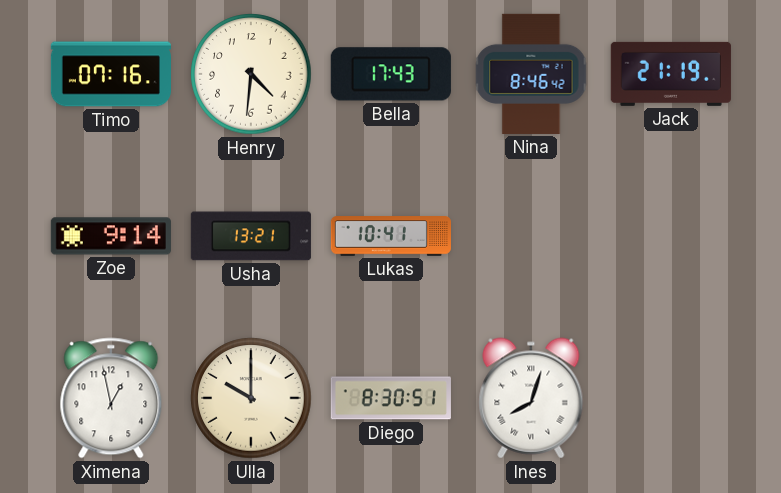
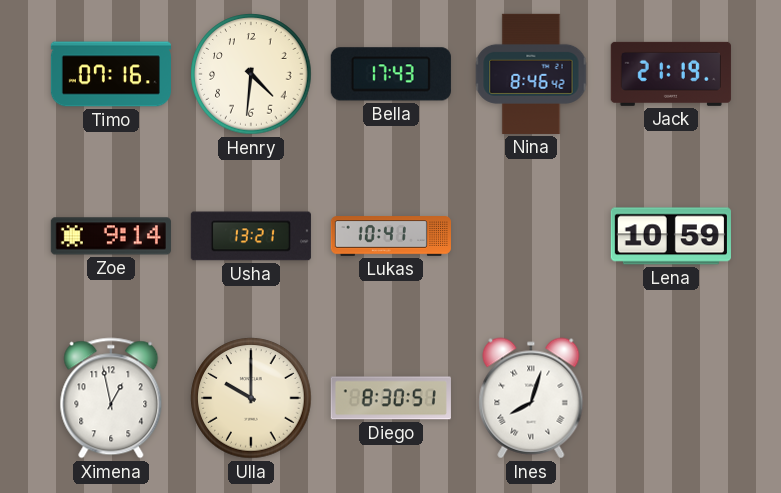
Lena: none -> 10:59 (671, 236)
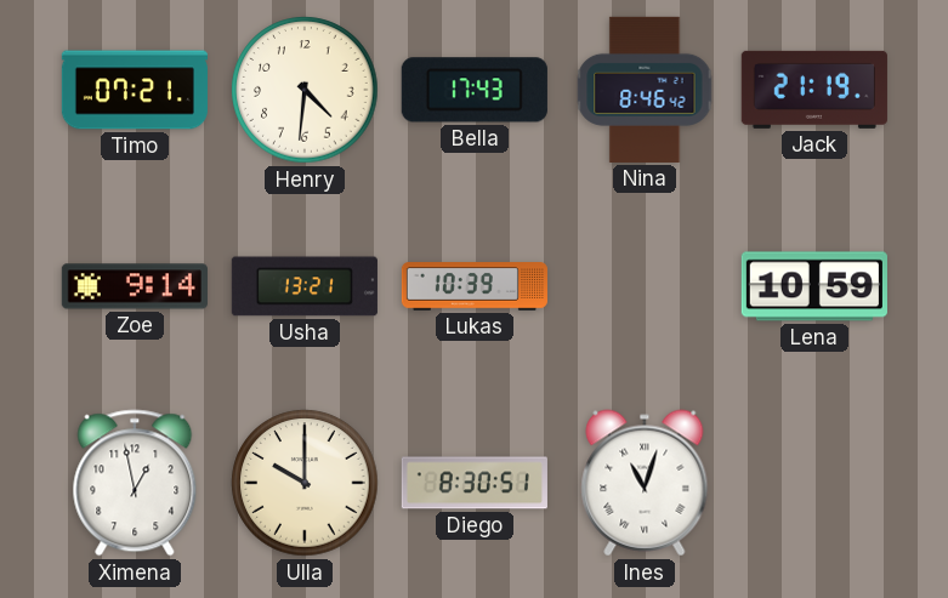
Timo: 07:16 -> 07:21 (135, 90)
Lukas: 10:41 -> 10:39 (475, 286)
Ines: 8:03 -> 11:03 (645, 483)
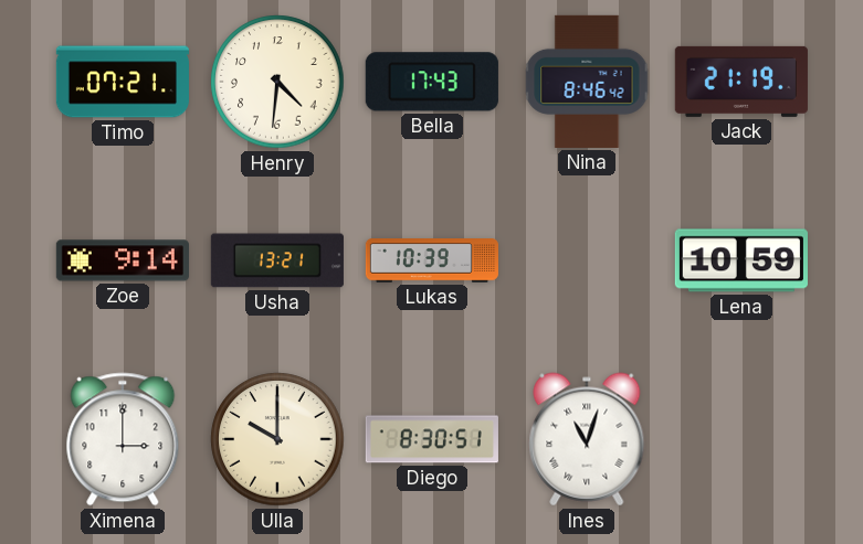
Ximena: 12:58 -> 3:00 (123, 439)
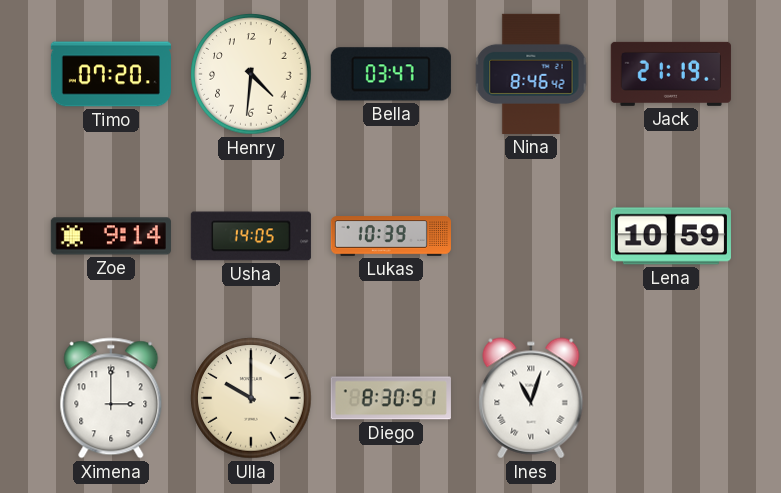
Timo: 07:21 -> 07:20 (111, 74)
Bella: 17:43 -> 03:47 (391, 74)
Usha: 13:21 -> 14:05 (251, 236)
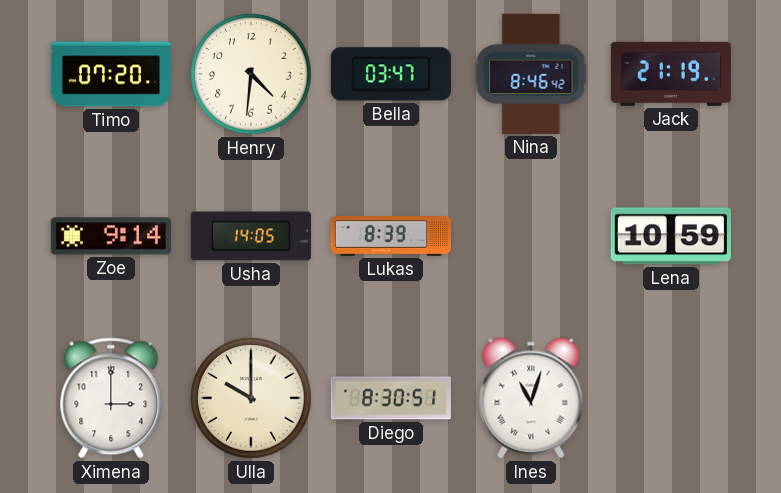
Lukas: 10:39 -> 8:39 (391, 236)
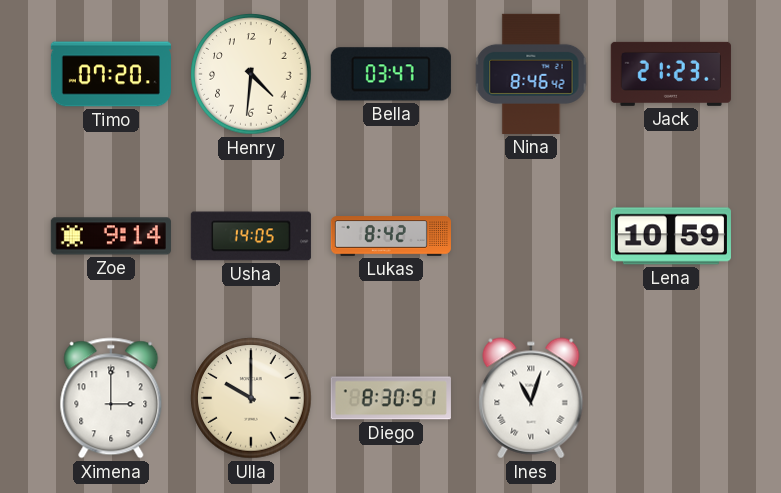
Jack: 21:19 -> 21:23 (671, 74)
Lukas: 8:39 -> 8:42 (391, 236)
